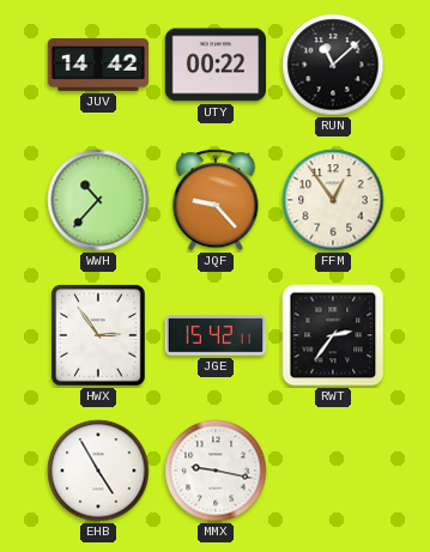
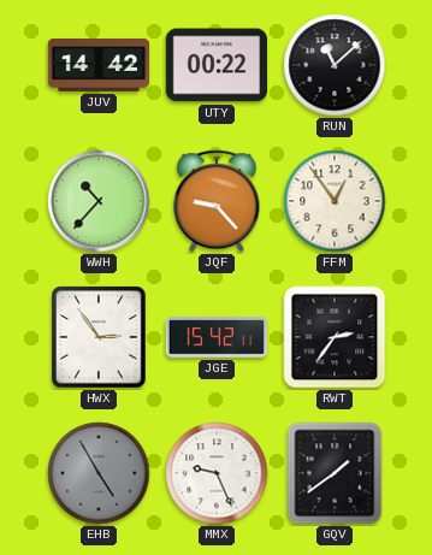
EHB dial: white -> grey (99, 473)
MMX: 9:17 -> 9:26 (217, 473)
GQV: none -> 1:39 (335, 473)
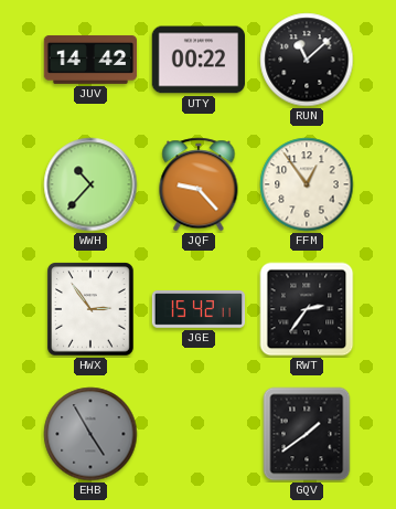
MMX: 9:26 -> none (217, 473)
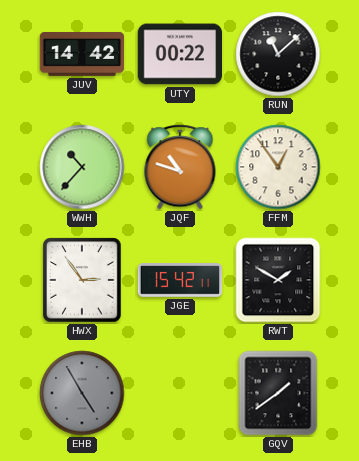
JQF: 9:23 -> 10:48 (180, 167)
RWT: 2:36 -> 1:50 (278, 280)
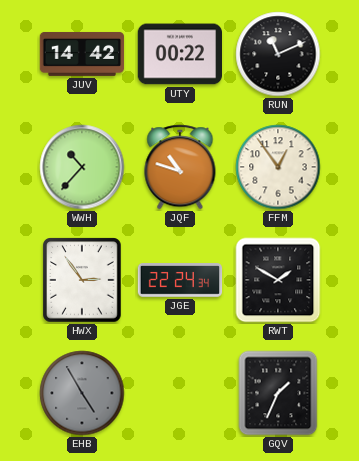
RUN: 11:08 -> 11:11 (278, 54)
JGE: 15:42 -> 22:24 (180, 280)
GQV: 1:39 -> 1:34 (278, 393)
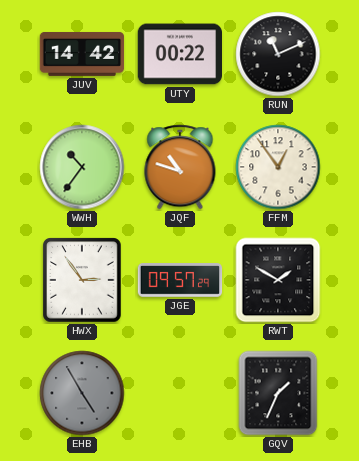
WWH: 10:37 -> 10:36 (82, 167)
JGE: 22:24 -> 09:57 (180, 280)
